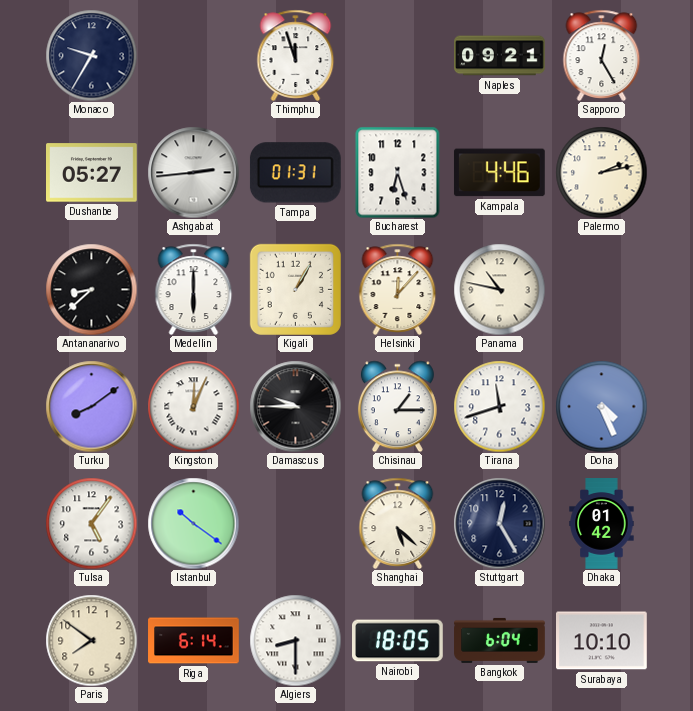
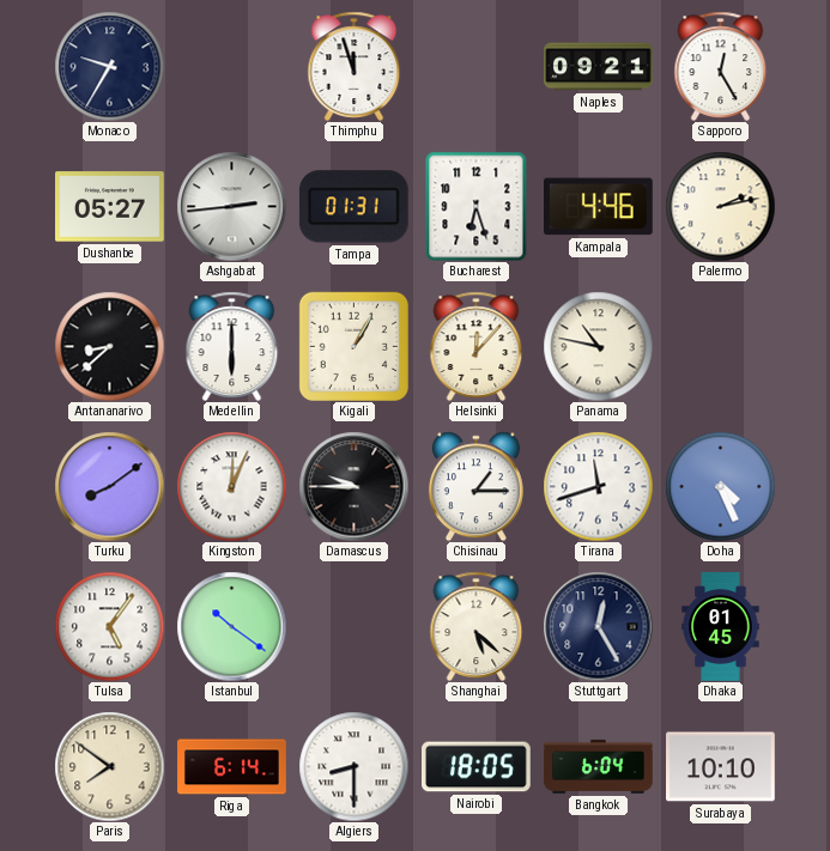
Dhaka: 01:42 -> 01:45 (721, 627)
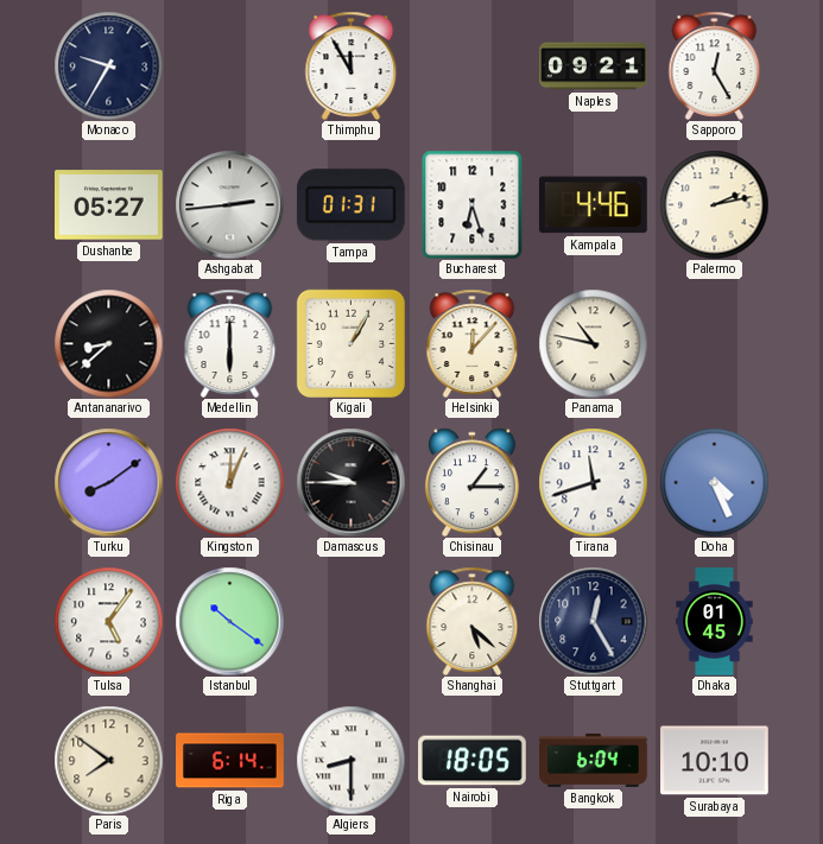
Thimphu: 11:57 -> 11:55 (352, 65)
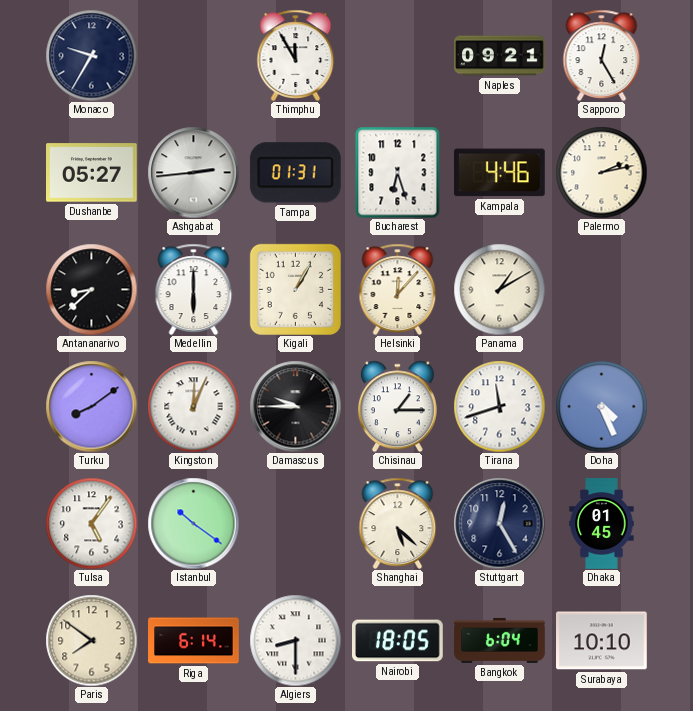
Panama: 10:47 -> 1:10 (499, 289)
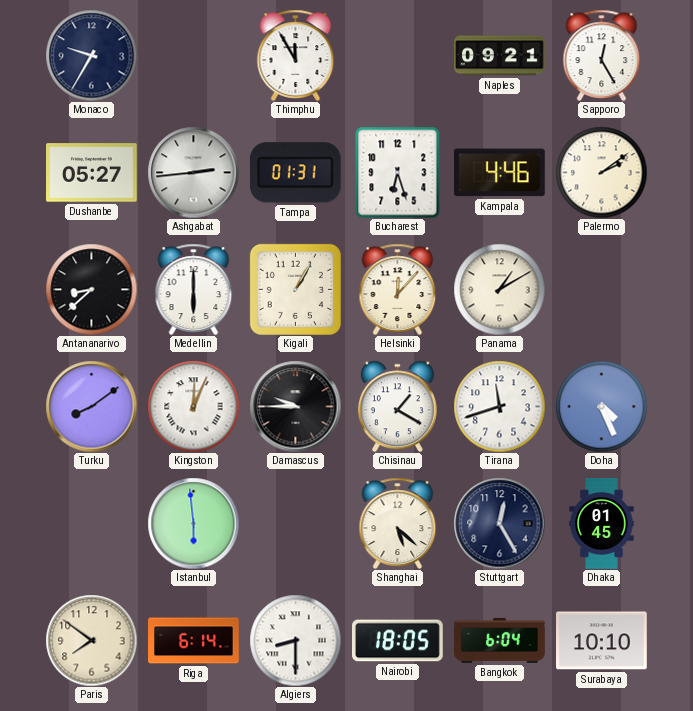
Palermo: 2:13 -> 2:09 (601, 172)
Chisinau: 1:15 -> 1:20 (397, 406)
Tulsa: 5:06 -> none (91, 523)
Istanbul: 10:21 -> 5:59 (193, 523)
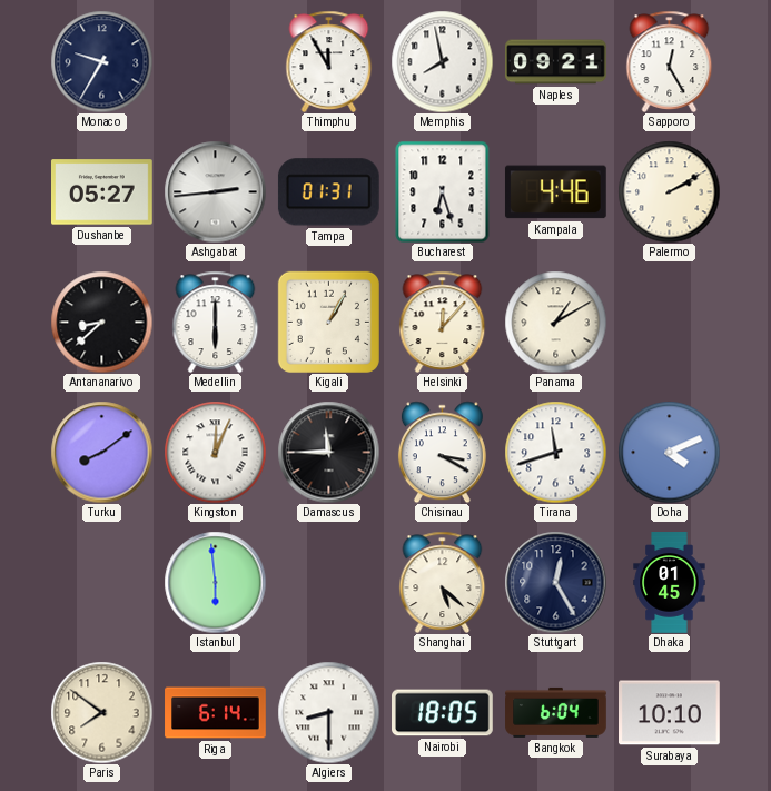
Memphis: none -> 7:58 (442, 61)
Palermo: 2:09 -> 2:10 (669, 191)
Damascus: 9:45 -> 11:45 (328, 452)
Chisinau: 1:20 -> 3:20 (442, 452)
Doha: 4:26 -> 4:11 (669, 452)
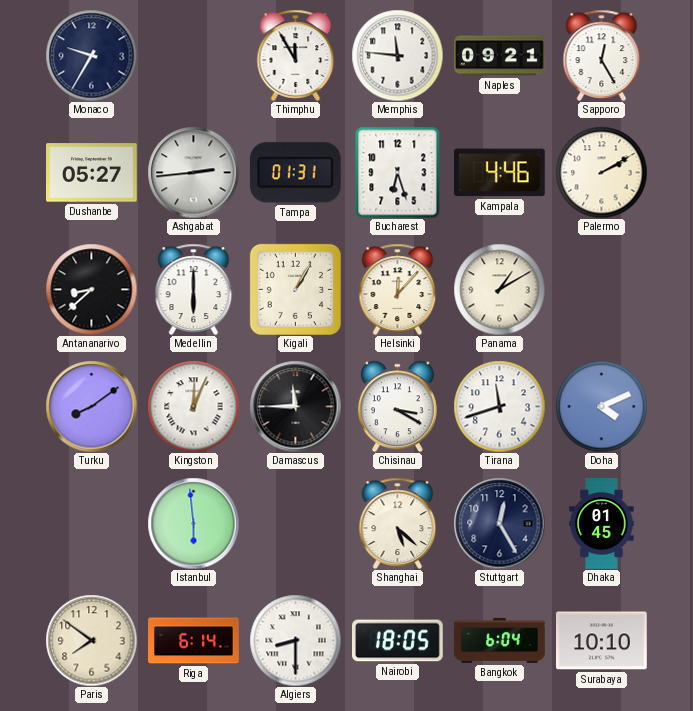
Memphis: 7:58 -> 11:46 (397, 55)
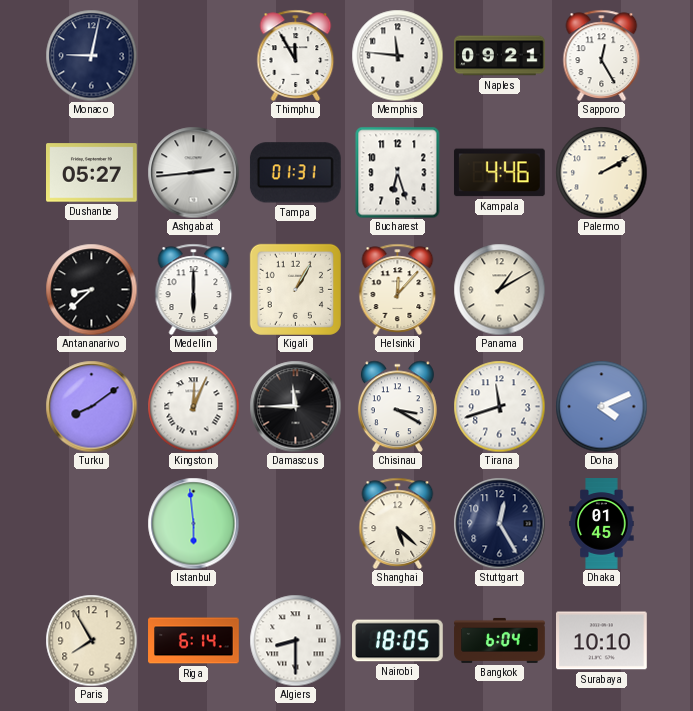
Monaco: 9:35 -> 9:02 (91, 55)
Paris: 7:51 -> 7:55 (91, 640)
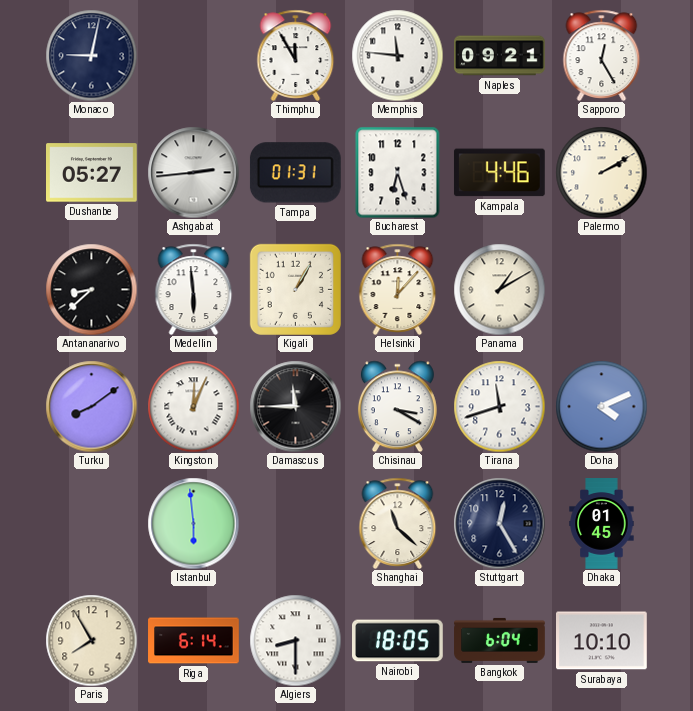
Medellin: 6:00 -> 5:59 (194, 289)
Shanghai: 5:22 -> 11:22 (398, 523)
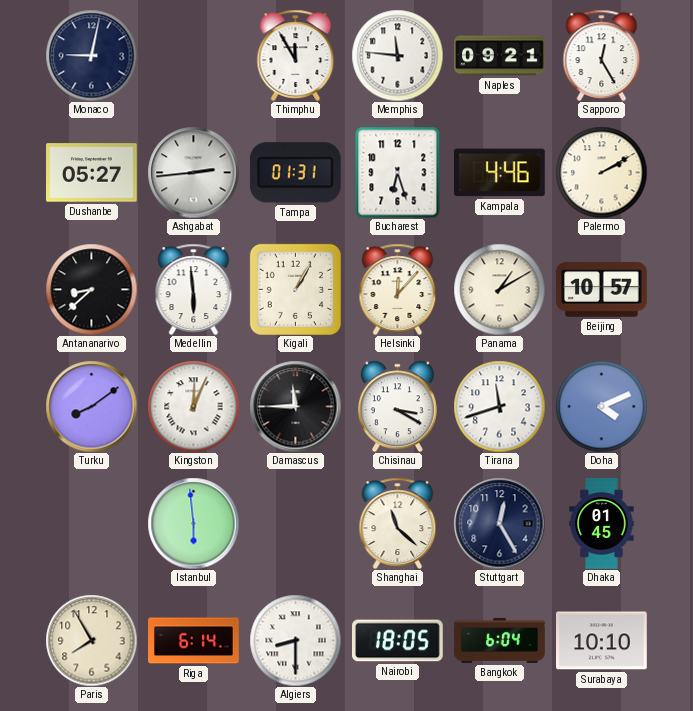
Beijing: none -> 10:57 (602, 290)
